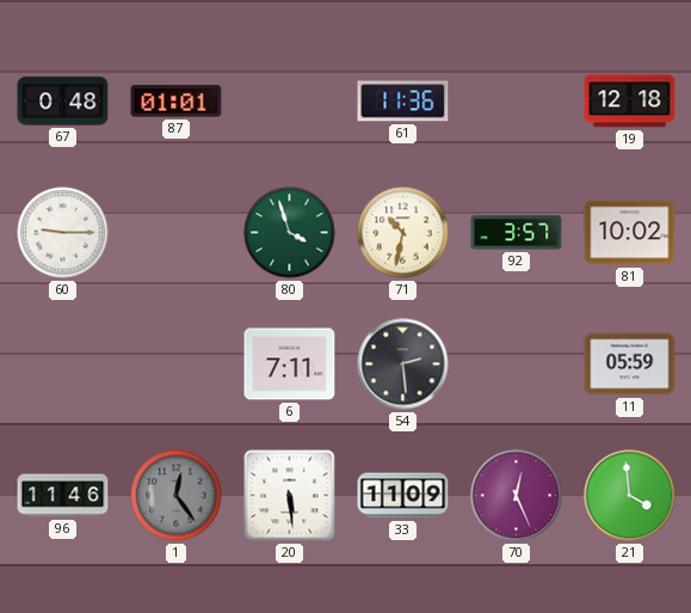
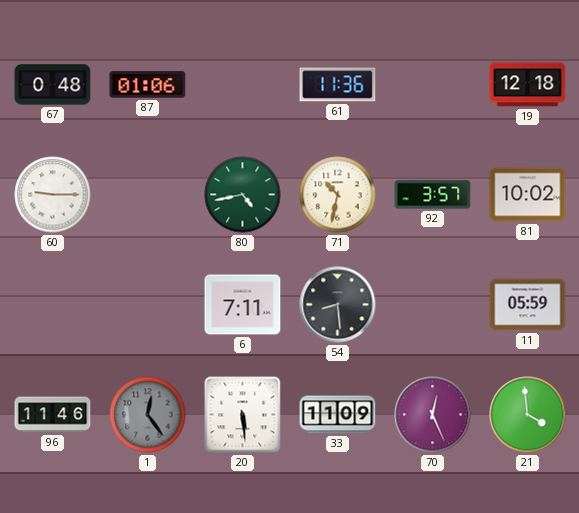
87: 01:01 -> 01:06 (148, 85)
80: 3:57 -> 4:43 (243, 195)
54: 2:29 -> 8:29 (338, 305)
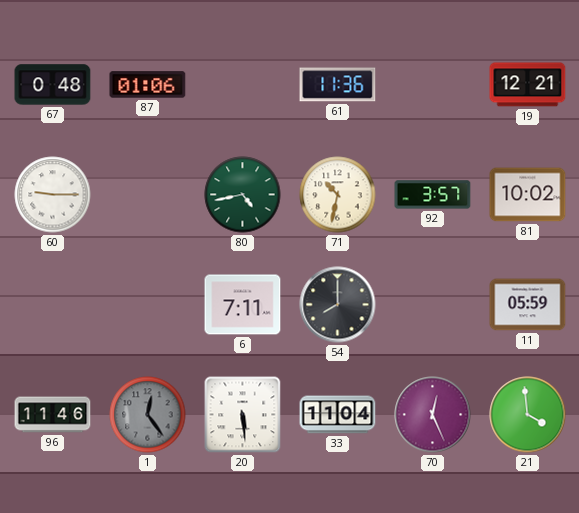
19: 12:18 -> 12:21 (528, 85)
54: 8:29 -> 8:00 (338, 305)
33: 11:09 -> 11:04 (338, 415)
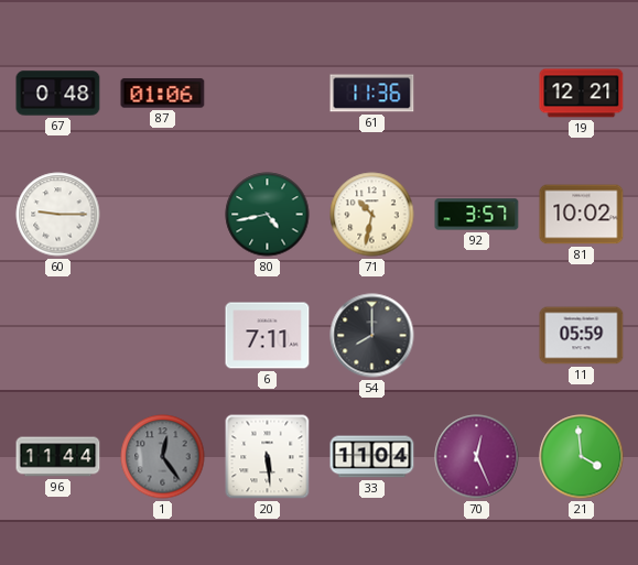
96: 11:46 -> 11:44 (58, 457)
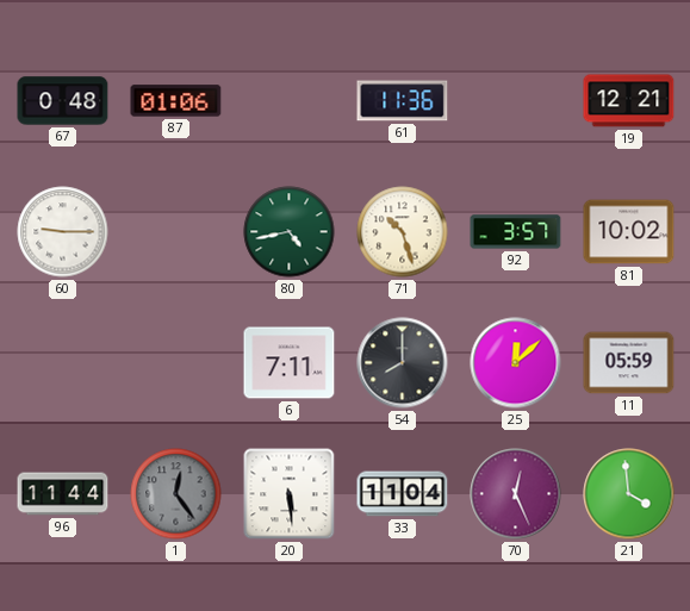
71: 10:32 -> 10:27 (403, 232)
25: none -> 12:08 (516, 363)
